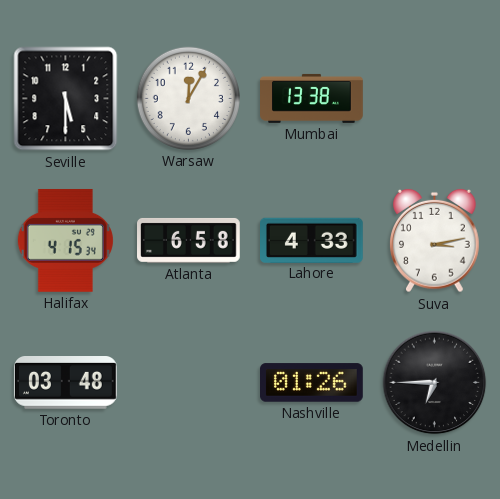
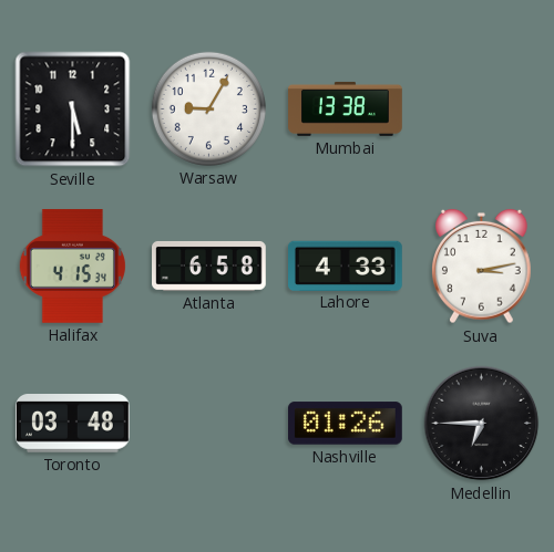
Warsaw: 12:05 -> 9:05 (208, 108)
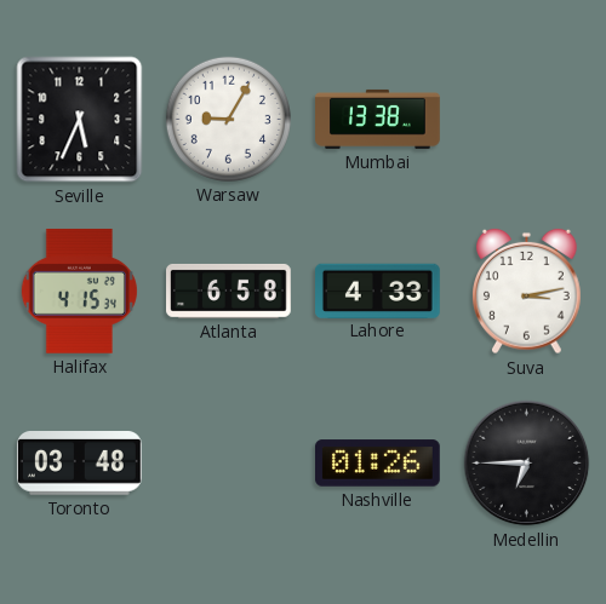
Seville: 5:30 -> 5:34 (80, 120)
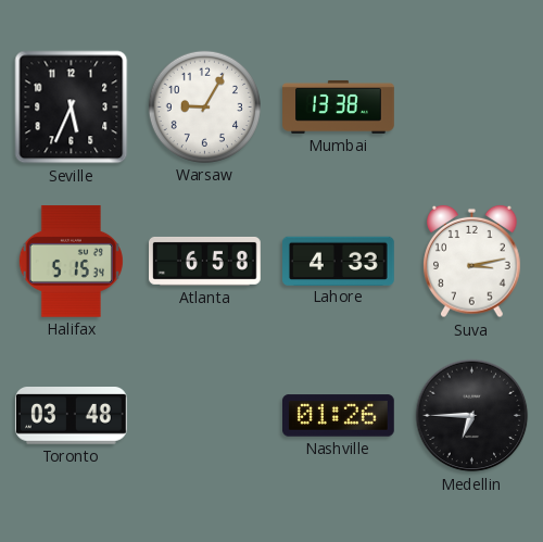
Halifax: 4:15 -> 5:15 (71, 261)
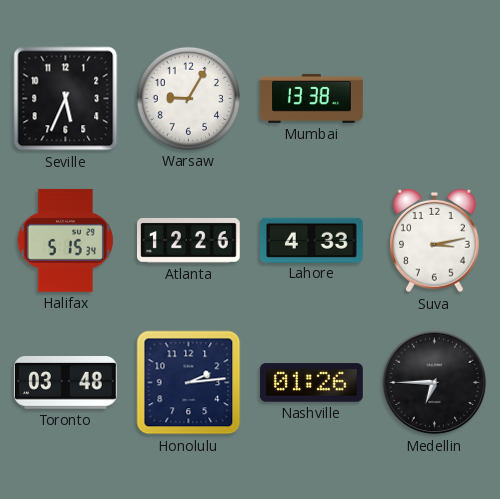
Atlanta: 6:58 -> 12:26 (189, 240)
Honolulu: none -> 2:14 (189, 383)
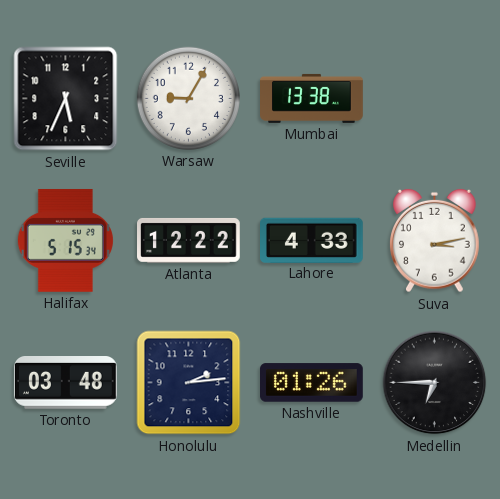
Atlanta: 12:26 -> 12:22 (189, 240)
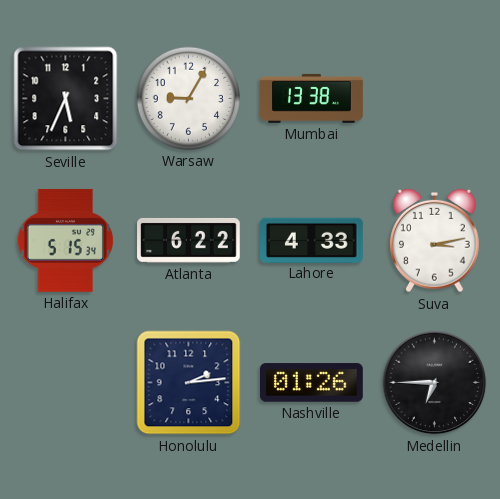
Atlanta: 12:22 -> 6:22 (189, 240)
Toronto: 03:48 -> none (66, 383)
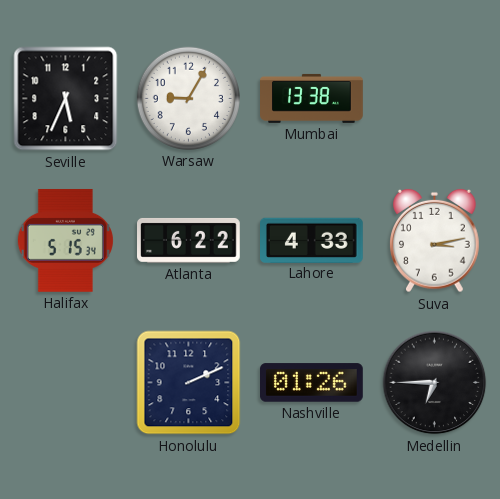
Honolulu: 2:14 -> 2:11 (189, 383)
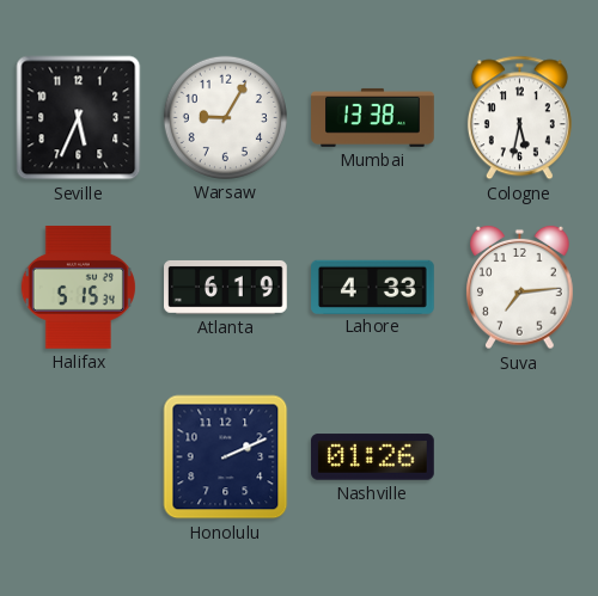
Cologne: none -> 5:32 (519, 118)
Atlanta: 6:22 -> 6:19 (226, 287)
Suva: 3:13 -> 7:14 (520, 288)
Medellin: 6:45 -> none (435, 383)
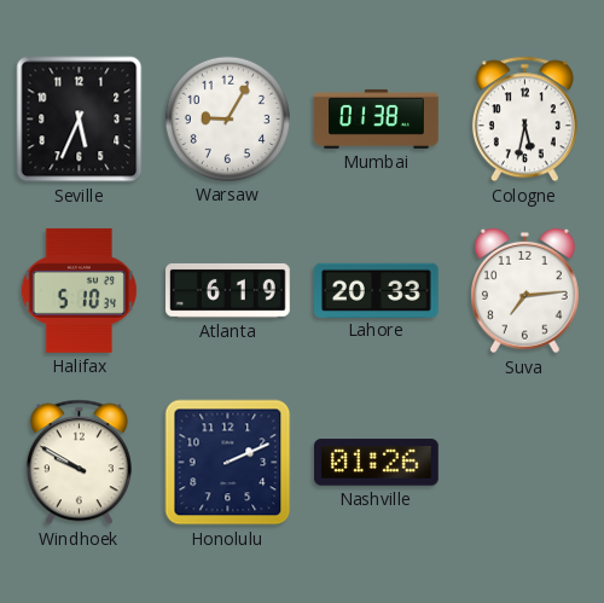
Mumbai: 13:38 -> 01:38 (377, 118)
Halifax: 5:15 -> 5:10 (79, 290)
Lahore: 4:33 -> 20:33 (377, 290)
Windhoek: none -> 9:50 (79, 463)
